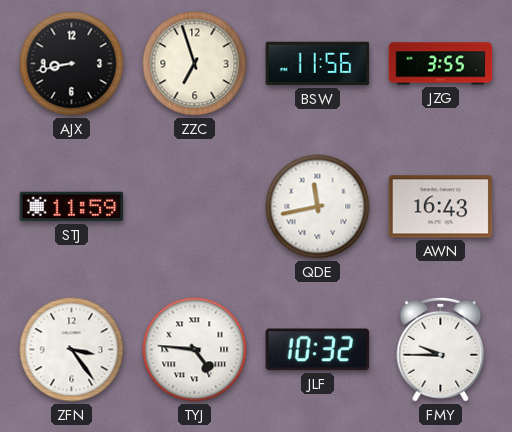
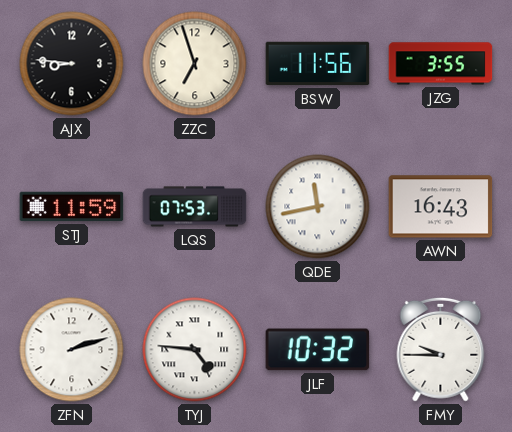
AJX: 8:43 -> 8:46 (72, 64)
LQS: none -> 07:53 (195, 207)
ZFN: 3:24 -> 2:12 (72, 350)
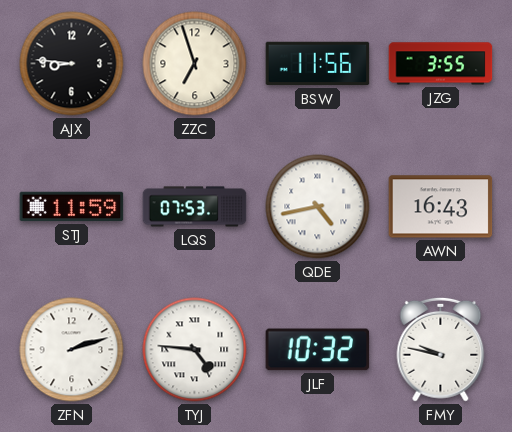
QDE: 11:43 -> 4:43 (318, 207)
FMY: 9:45 -> 9:47 (441, 349)
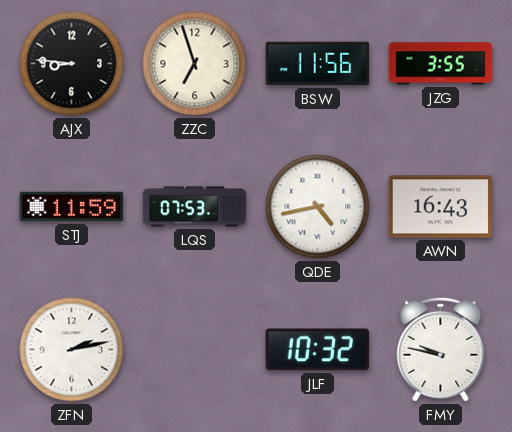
ZFN: 2:12 -> 2:13 (72, 350)
TYJ: 4:46 -> none (195, 350)
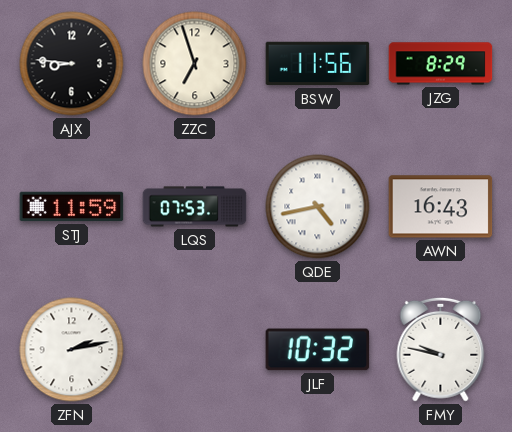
JZG: 3:55 -> 8:29 (441, 64)
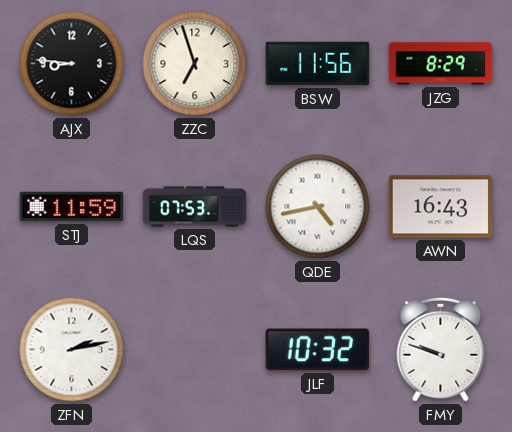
FMY: 9:47 -> 9:48 (441, 349)
